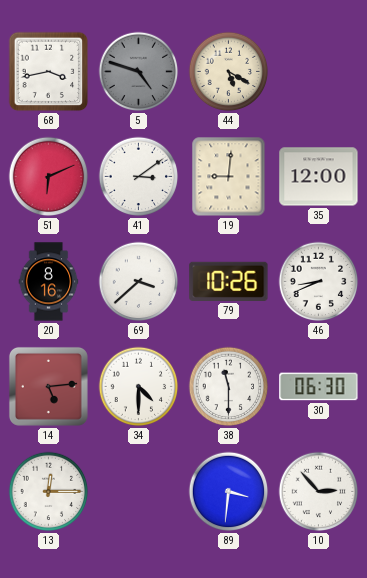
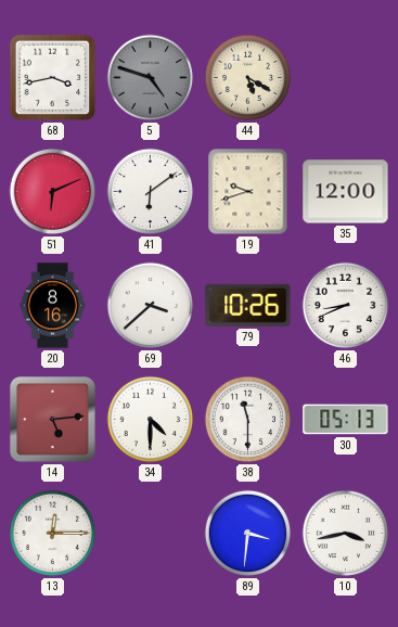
41: 3:09 -> 6:09 (151, 192)
19: 9:01 -> 9:42 (248, 192)
30: 06:30 -> 05:13 (346, 420)
10: 2:53 -> 3:43 (346, 534)
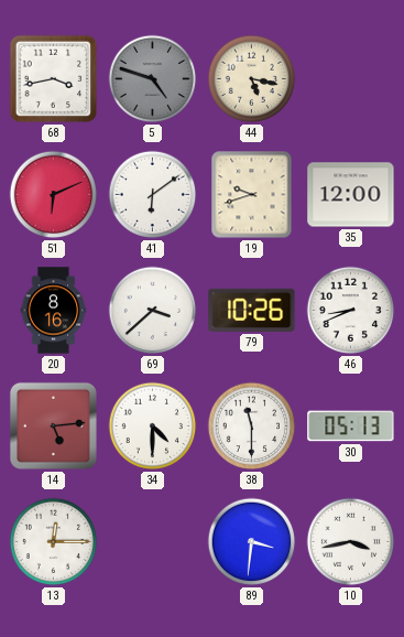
44: 5:20 -> 5:17 (252, 79)
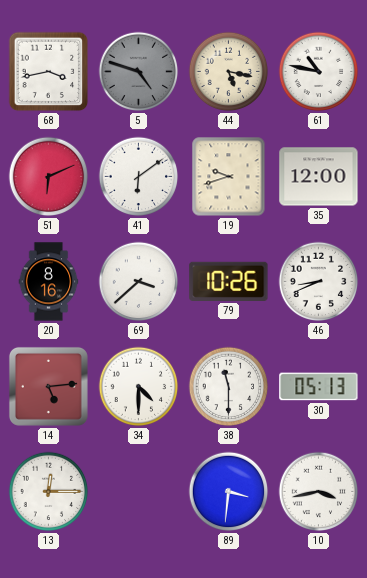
61: none -> 10:47 (319, 72)
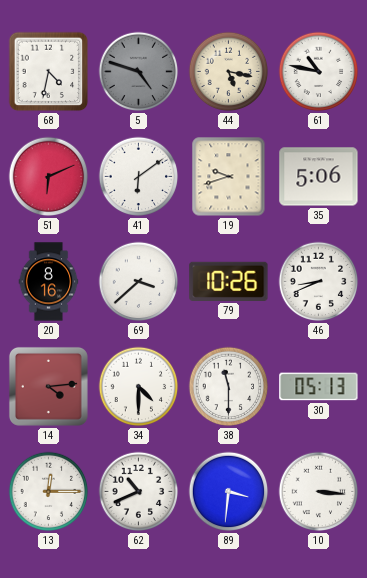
68: 3:43 -> 4:32 (49, 72)
35: 12:00 -> 5:06 (319, 177)
14: 5:14 -> 4:14 (48, 386)
62: none -> 10:41 (139, 492)
10: 3:43 -> 3:16 (319, 492)
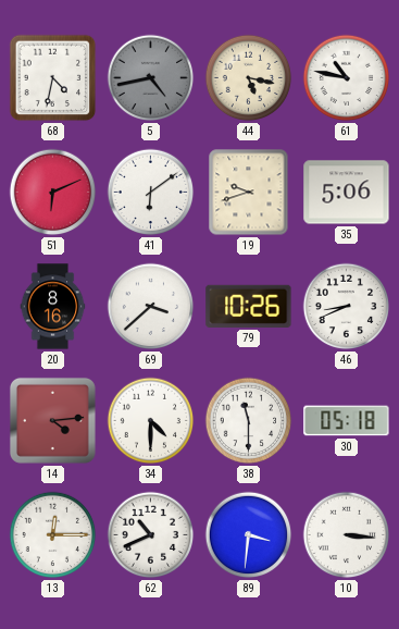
5: 4:48 -> 4:43 (151, 78)
30: 05:13 -> 05:18 (347, 421)
